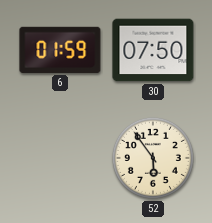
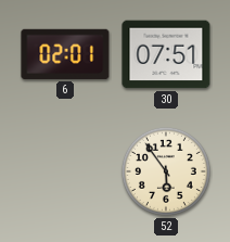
6: 01:59 -> 02:01 (65, 54)
30: 07:50 -> 07:51 (166, 54)
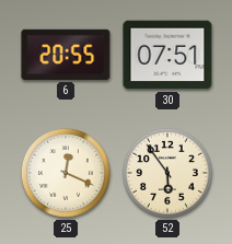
6: 02:01 -> 20:55 (66, 55)
25: none -> 12:19 (66, 173)
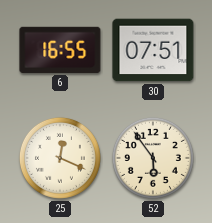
6: 20:55 -> 16:55 (60, 50)
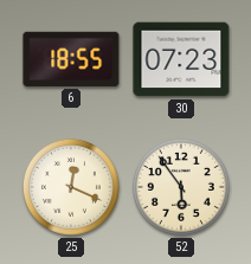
6: 16:55 -> 18:55 (71, 59)
30: 07:51 -> 07:23 (181, 59)
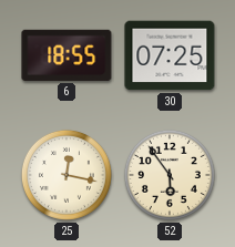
30: 07:23 -> 07:25 (170, 55)
25: 12:19 -> 12:17 (67, 175)
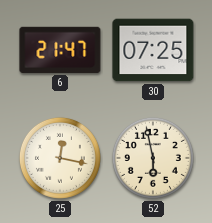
6: 18:55 -> 21:47 (60, 50)
52: 5:54 -> 5:58 (153, 158)
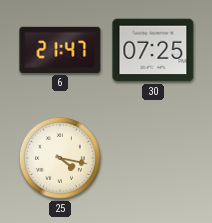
25: 12:17 -> 4:17 (60, 158)
52: 5:58 -> none (153, 158)
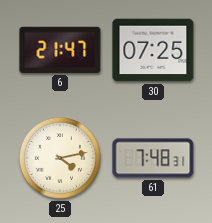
25: 4:17 -> 4:13 (60, 158)
61: none -> 7:48 (153, 158)
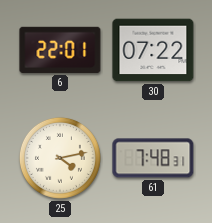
6: 21:47 -> 22:01 (60, 50)
30: 07:25 -> 07:22 (153, 50)
